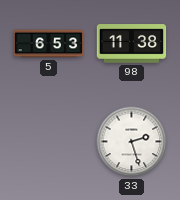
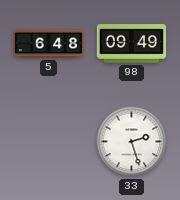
5: 6:53 -> 6:48 (49, 44)
98: 11:38 -> 09:49 (132, 44)
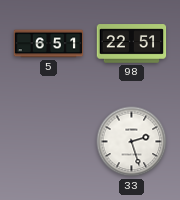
5: 6:48 -> 6:51 (49, 44)
98: 09:49 -> 22:51 (132, 44)
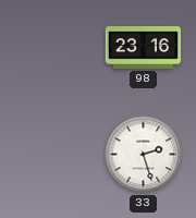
5: 6:51 -> none (49, 44)
98: 22:51 -> 23:16 (144, 48)
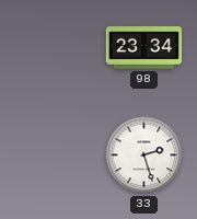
98: 23:16 -> 23:34 (144, 48)
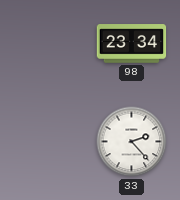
33: 2:27 -> 2:23 (132, 142)
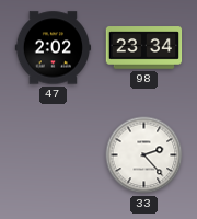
47: none -> 2:02 (54, 48)
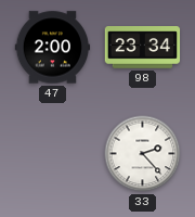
47: 2:02 -> 2:00 (53, 48)
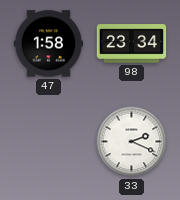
47: 2:00 -> 1:58 (49, 44)
33: 2:23 -> 2:19 (132, 142)
